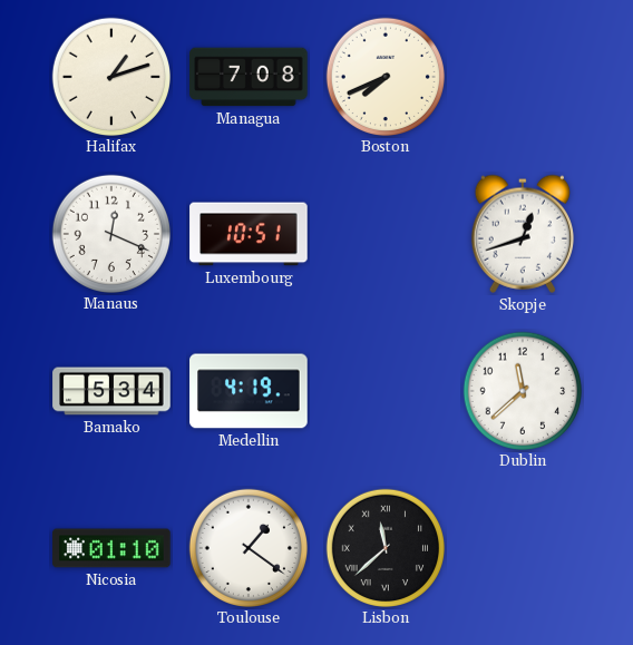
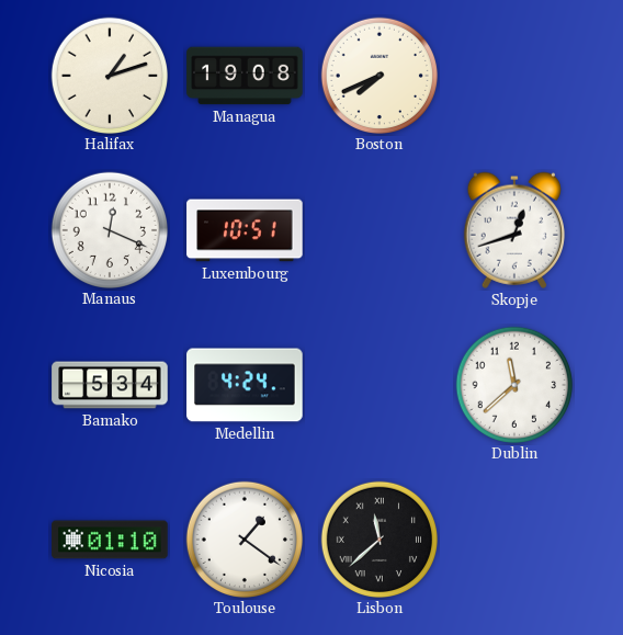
Managua: 7:08 -> 19:08 (245, 76)
Medellin: 4:19 -> 4:24 (245, 385)
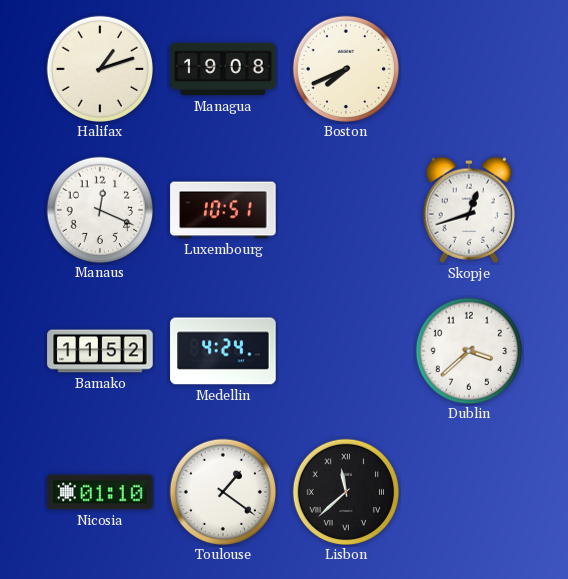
Bamako: 5:34 -> 11:52 (100, 351)
Dublin: 11:38 -> 3:38 (468, 350)
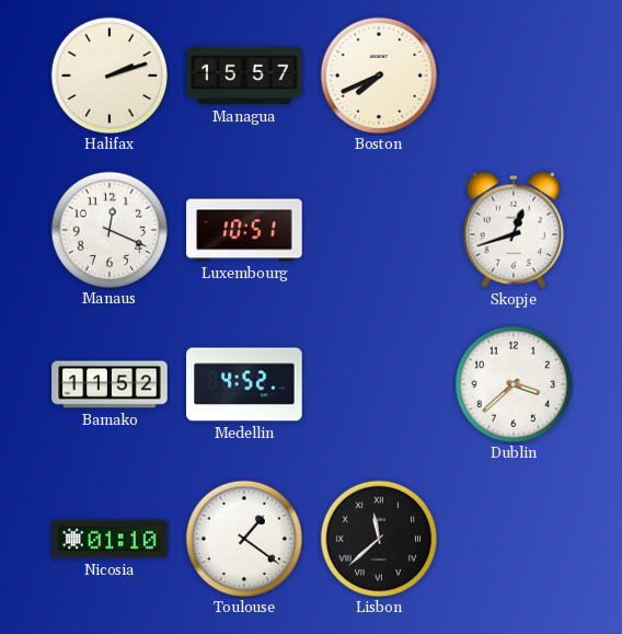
Halifax: 1:12 -> 2:12 (108, 74)
Managua: 19:08 -> 15:57 (244, 76)
Medellin: 4:24 -> 4:52 (244, 384)
